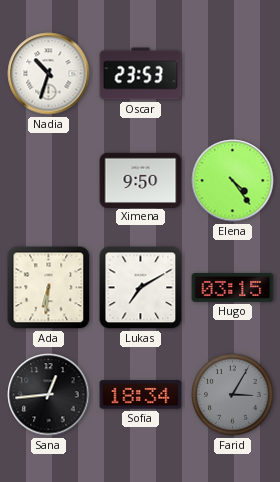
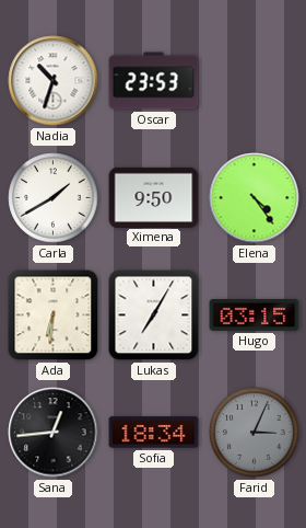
Carla: none -> 1:40 (54, 198)
Lukas: 7:10 -> 7:05 (154, 315)
Farid: 3:05 -> 3:04 (255, 433)
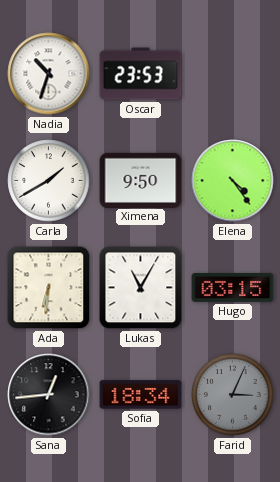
Lukas: 7:05 -> 11:05 (141, 288)
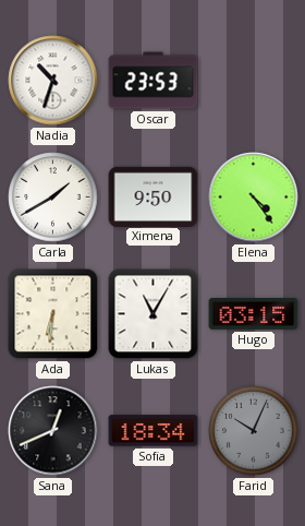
Sana: 12:44 -> 12:41 (53, 431)
Farid: 3:04 -> 10:04 (254, 431)
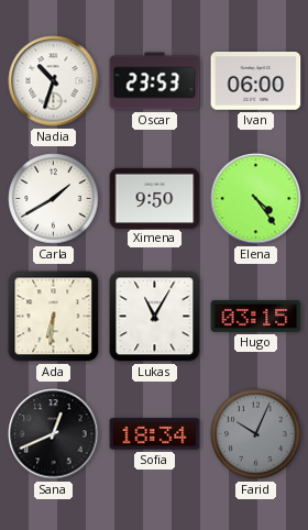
Ivan: none -> 06:00 (256, 81)
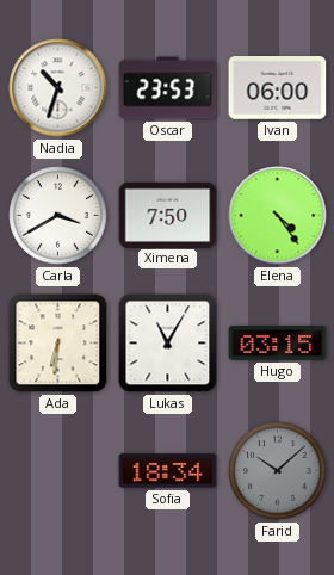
Carla: 1:40 -> 3:40 (58, 216)
Ximena: 9:50 -> 7:50 (168, 215)
Sana: 12:41 -> none (54, 434)
Farid: 10:04 -> 10:08 (278, 471)
